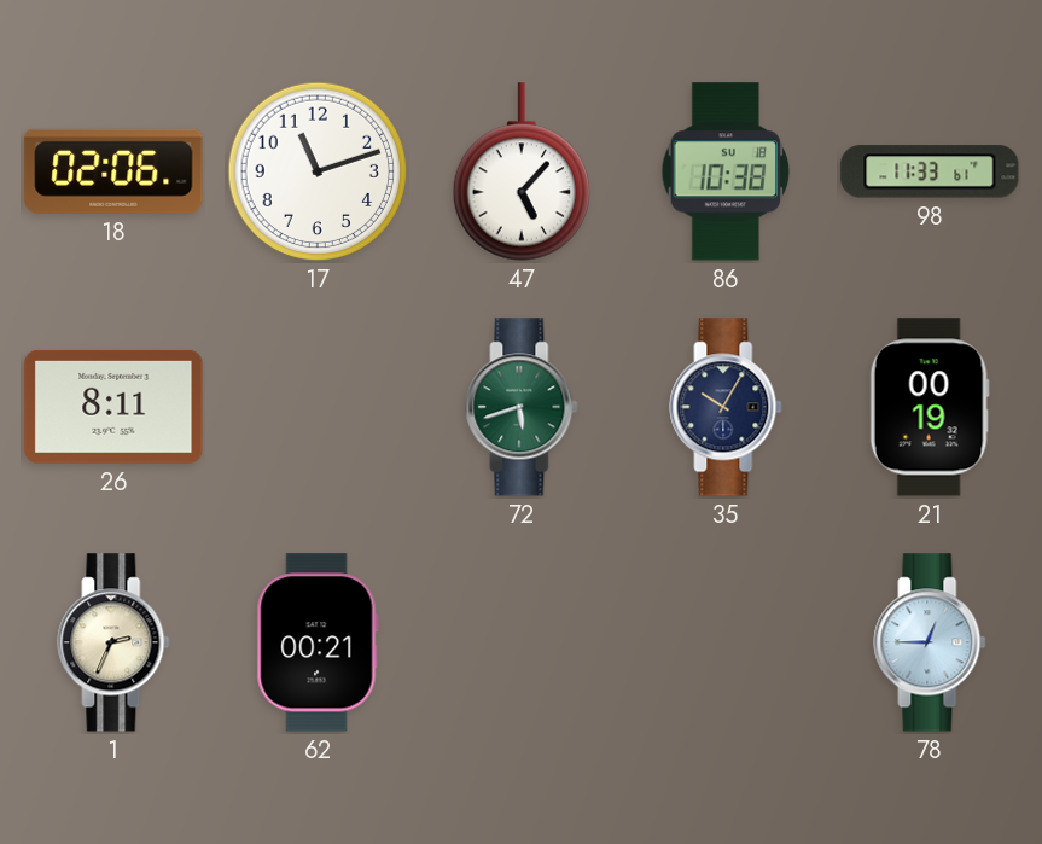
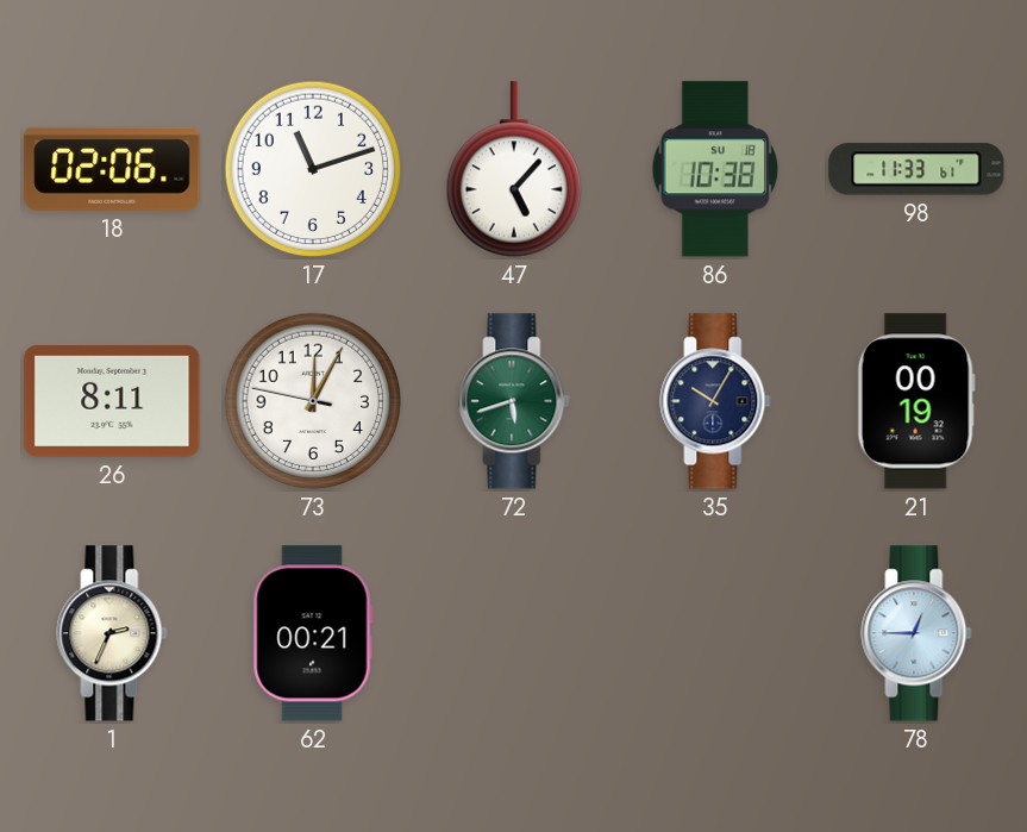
73: none -> 12:04 (313, 401)
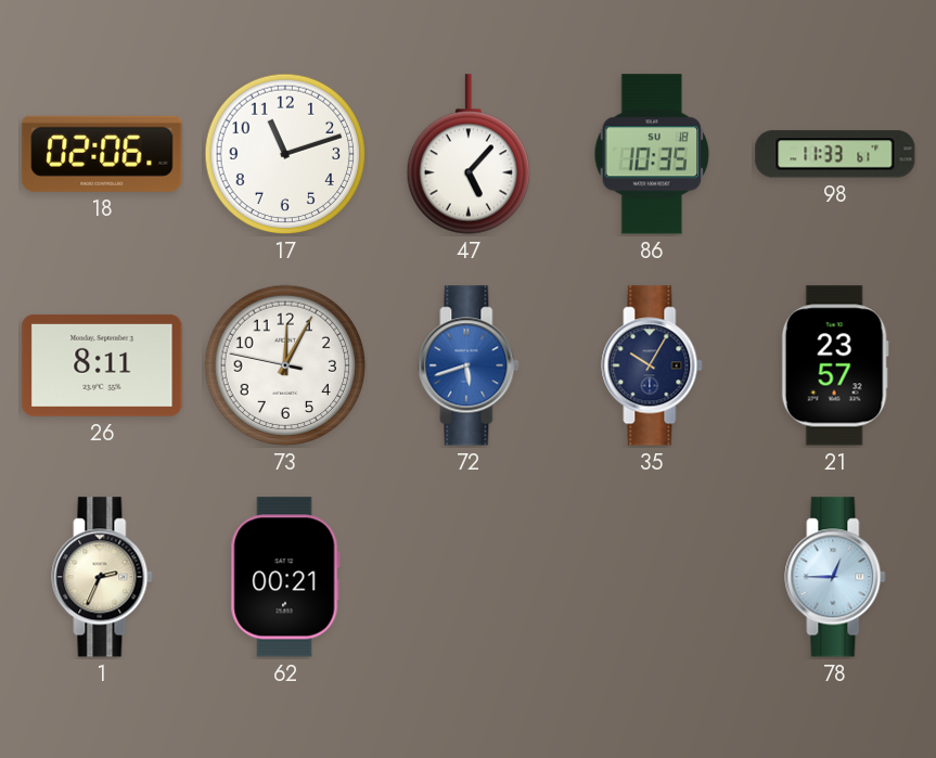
86: 10:38 -> 10:35 (652, 154)
72 dial: green -> blue (469, 365)
21: 00:19 -> 23:57 (835, 365)
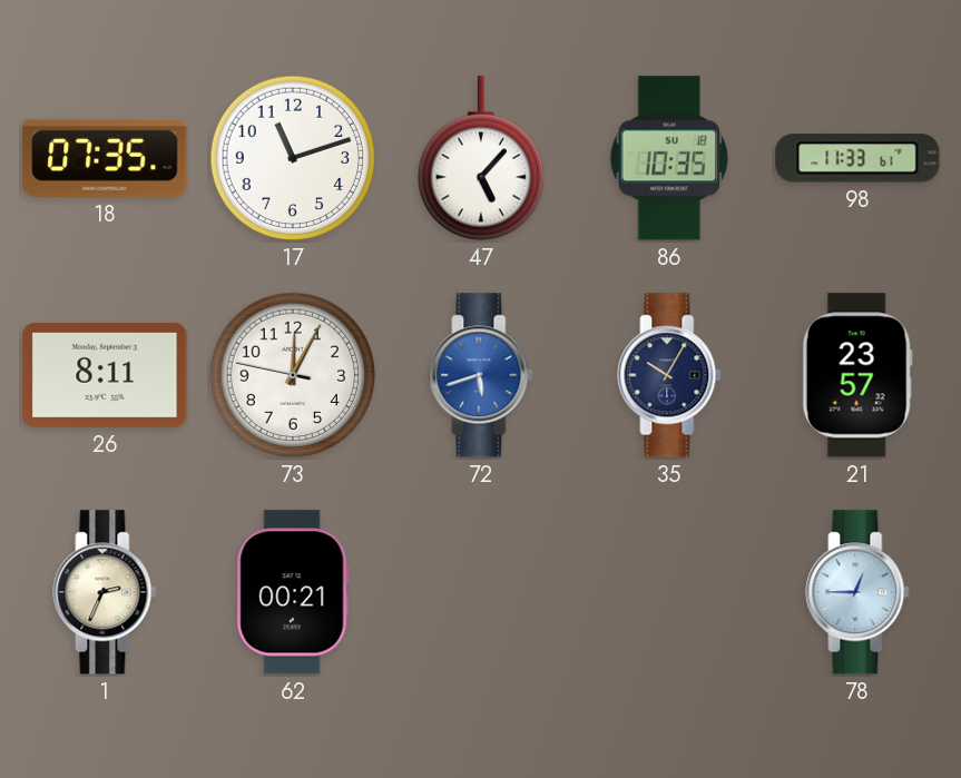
18: 02:06 -> 07:35 (105, 158)
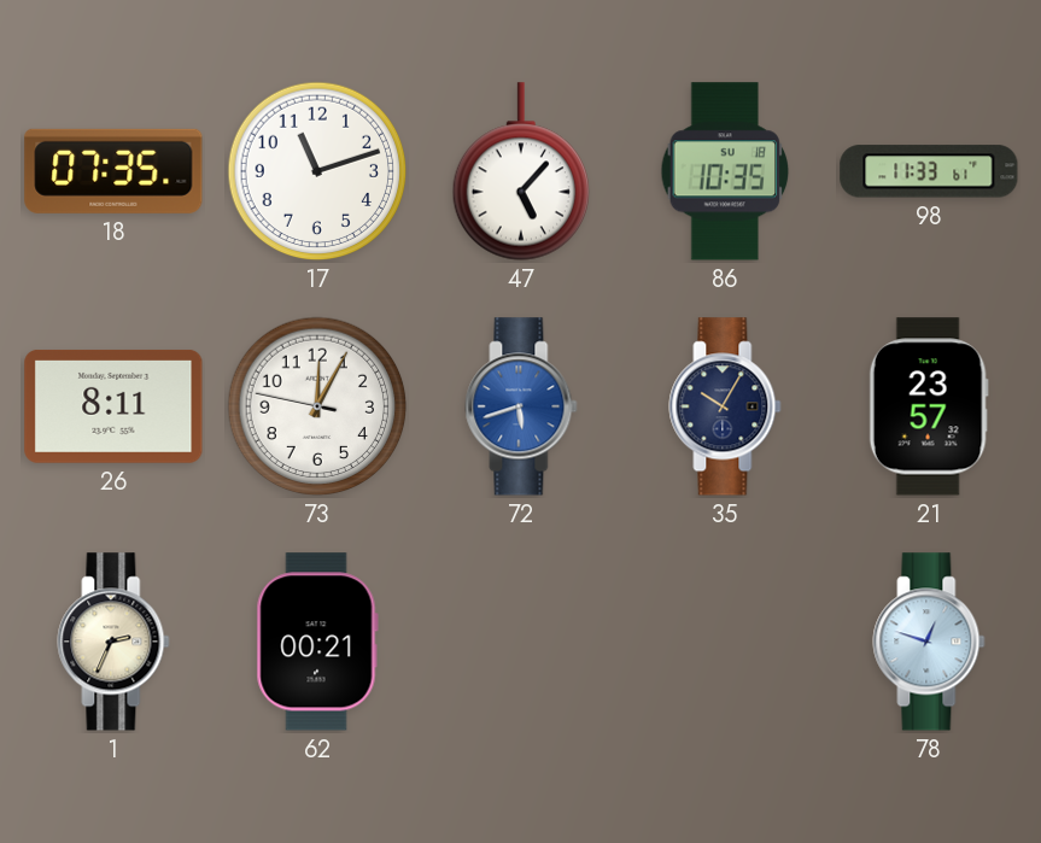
78: 12:45 -> 12:48 (929, 642)
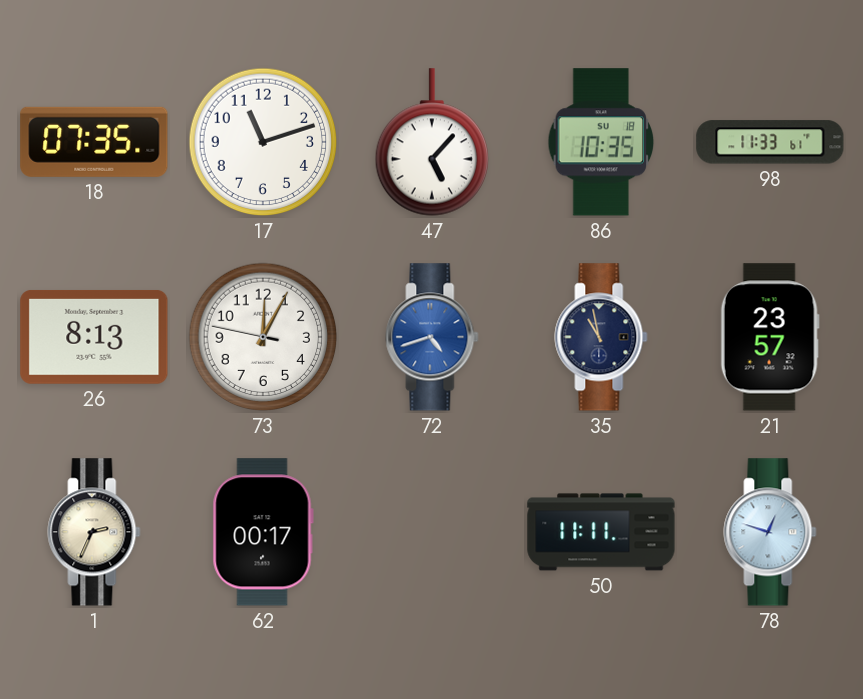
26: 8:11 -> 8:13 (94, 337)
72: 5:42 -> 4:42 (432, 337)
35: 10:05 -> 10:58 (601, 337)
62: 00:21 -> 00:17 (263, 532)
50: none -> 11:11 (601, 532)
